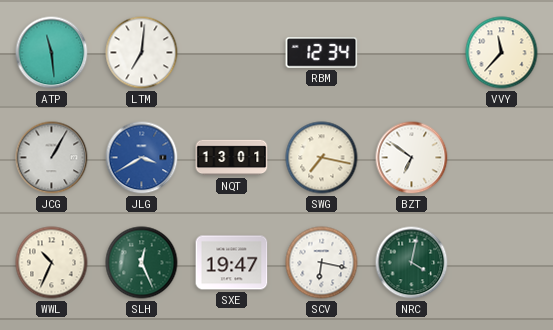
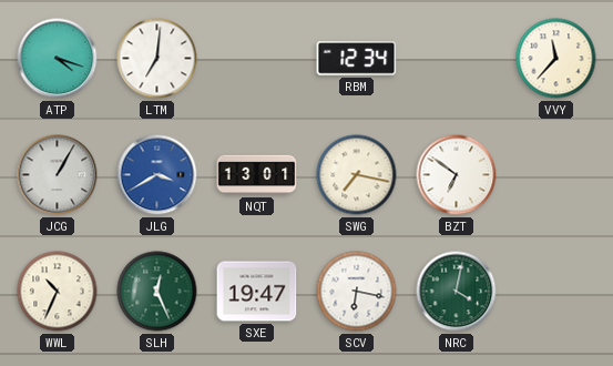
ATP: 11:29 -> 4:18 (58, 59)
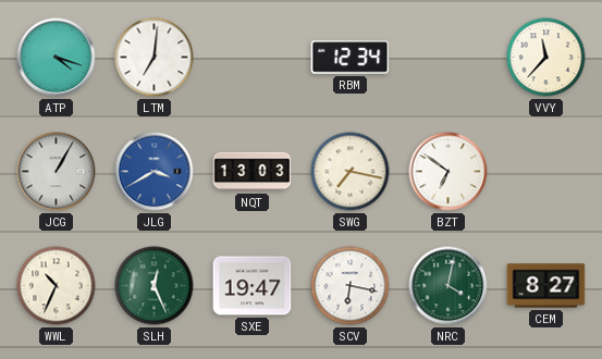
NQT: 13:01 -> 13:03 (253, 172)
CEM: none -> 8:27 (546, 286)
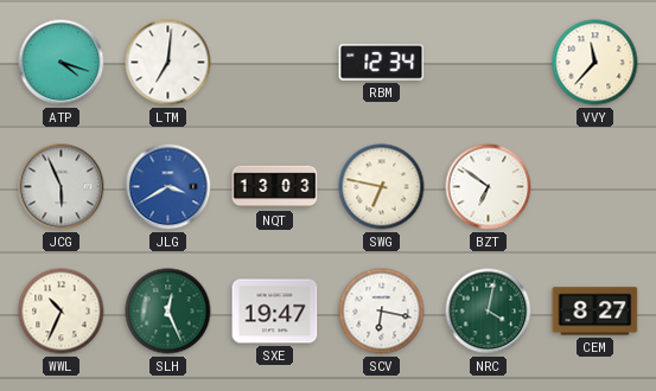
JCG: 1:05 -> 5:56 (62, 187)
SWG: 7:17 -> 6:47 (382, 187)
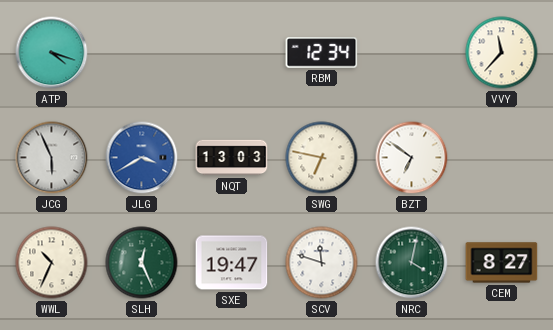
LTM: 7:01 -> none (168, 63)
SCV: 6:17 -> 11:48 (322, 263)
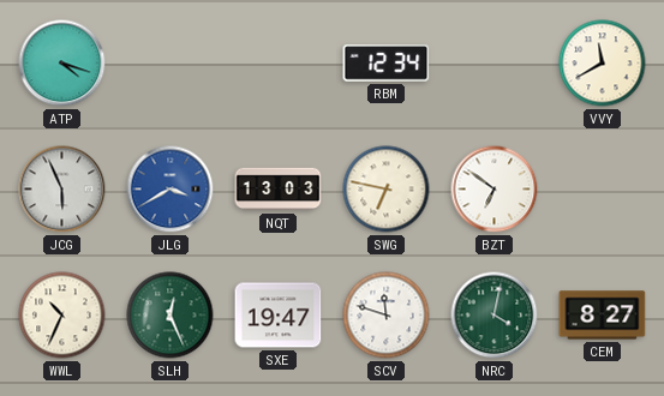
VVY: 11:37 -> 11:40 (603, 64)
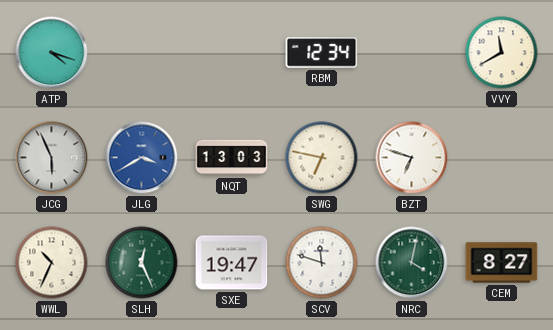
BZT: 6:51 -> 6:48 (412, 158)
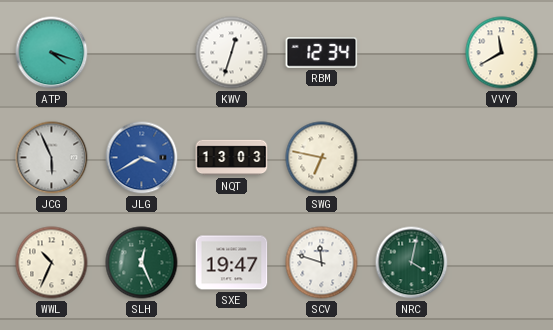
KWV: none -> 12:33 (232, 53)
BZT: 6:48 -> none (412, 158)
CEM: 8:27 -> none (502, 263)
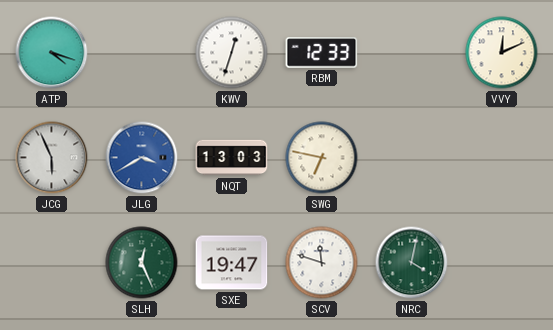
RBM: 12:34 -> 12:33 (322, 53)
VVY: 11:40 -> 12:11 (502, 53)
WWL: 10:34 -> none (52, 263)
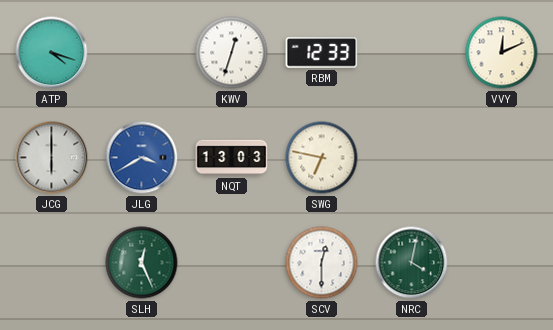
JCG: 5:56 -> 6:00 (52, 158)
SXE: 19:47 -> none (232, 263)
SCV: 11:48 -> 12:30 (322, 263)
